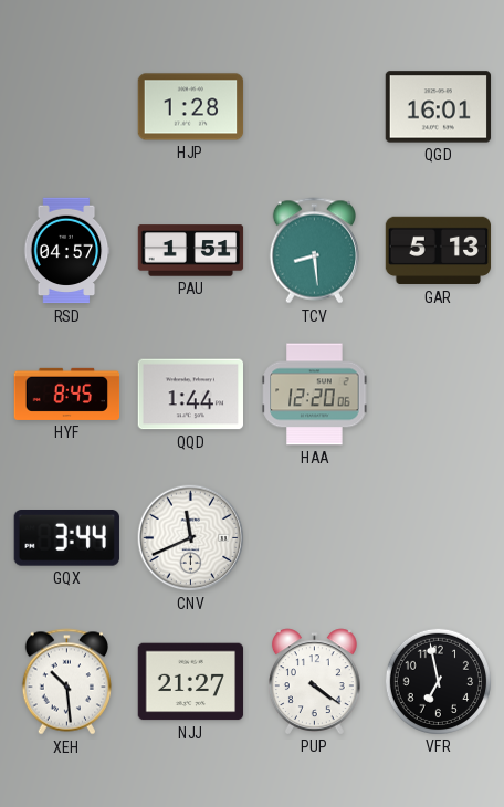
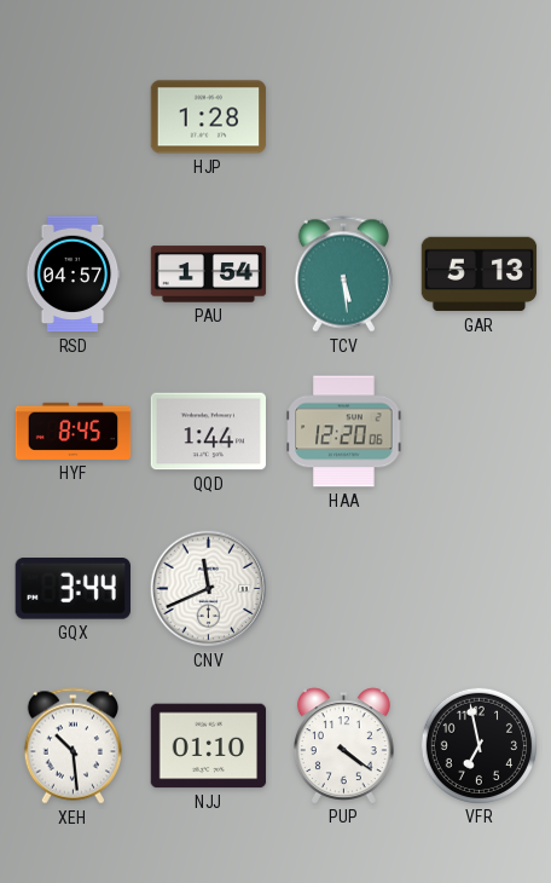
QGD: 16:01 -> none (439, 107)
PAU: 1:51 -> 1:54 (209, 275)
TCV: 8:29 -> 5:29 (343, 275)
NJJ: 21:27 -> 01:10 (209, 746)
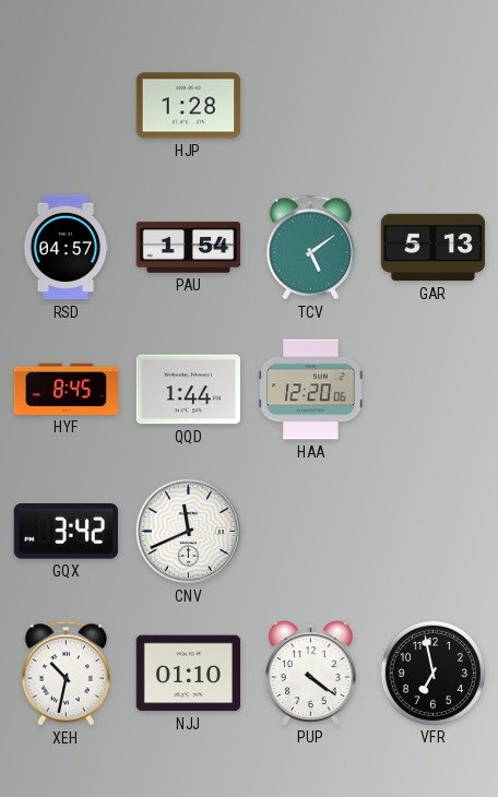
TCV: 5:29 -> 5:09 (310, 248)
GQX: 3:44 -> 3:42 (66, 532)
XEH: 10:29 -> 10:32 (66, 674)
